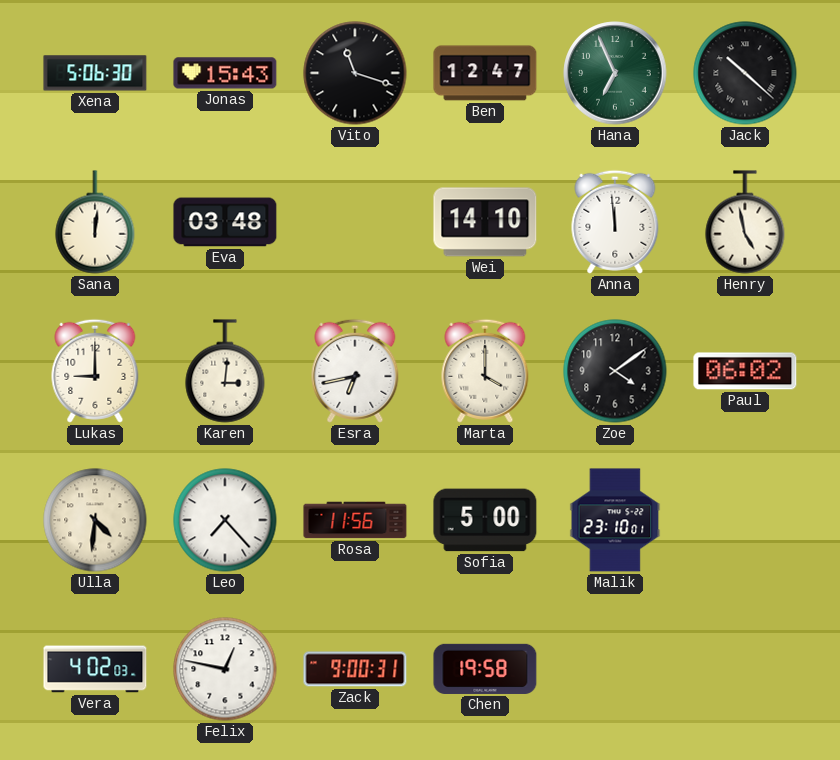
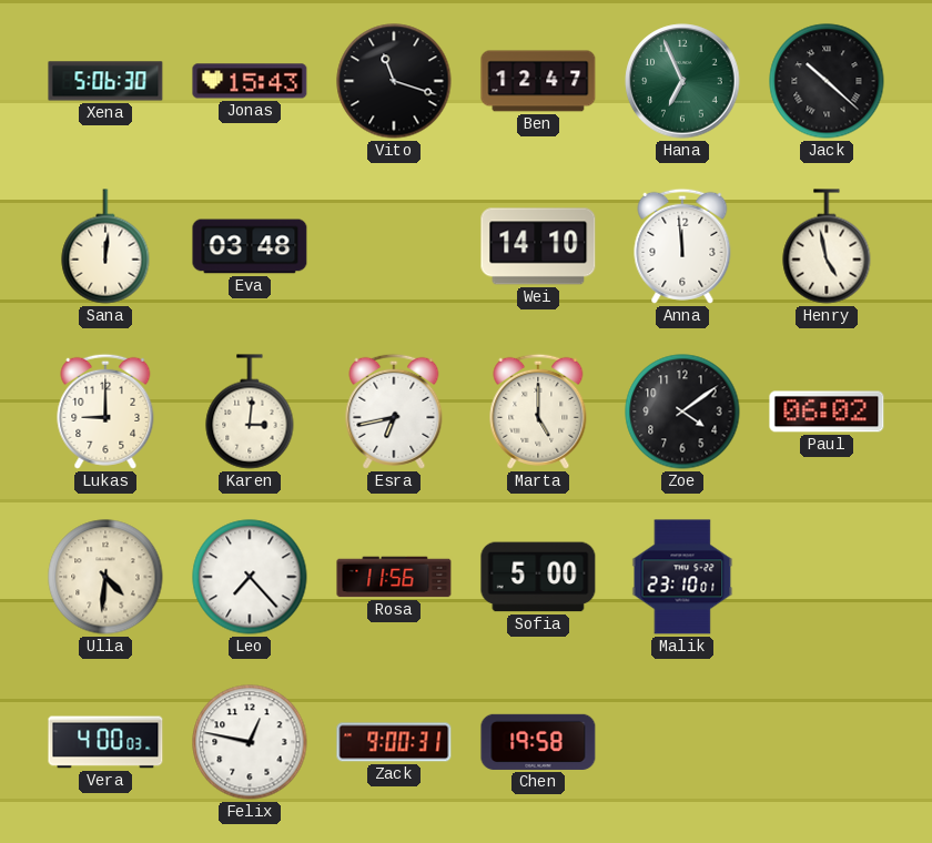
Marta: 4:00 -> 5:00 (538, 412)
Vera: 4:02 -> 4:00 (105, 742)
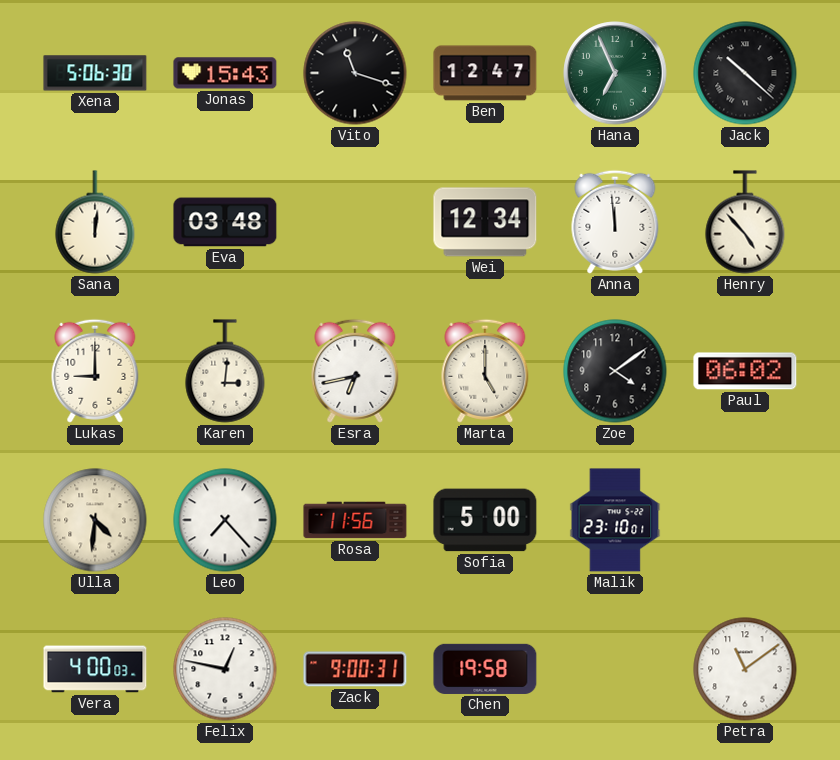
Wei: 14:10 -> 12:34 (485, 222)
Henry: 4:58 -> 4:53 (745, 222)
Petra: none -> 11:09 (745, 669)
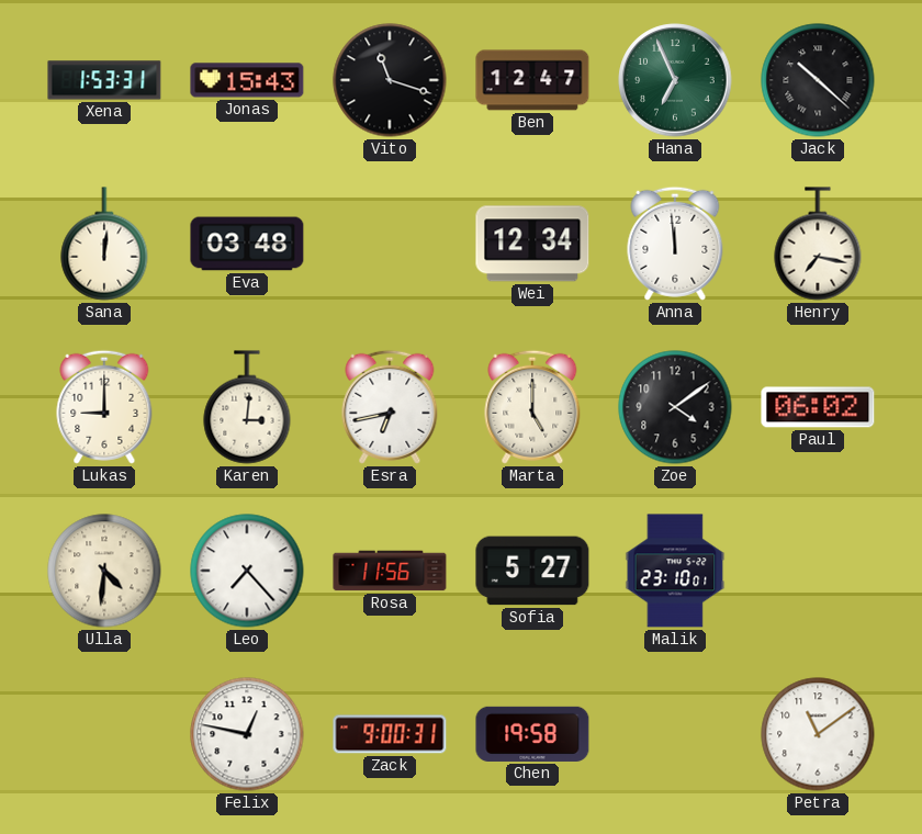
Xena: 5:06 -> 1:53 (104, 80)
Henry: 4:53 -> 7:17 (818, 244)
Sofia: 5:00 -> 5:27 (532, 571)
Vera: 4:00 -> none (95, 669)
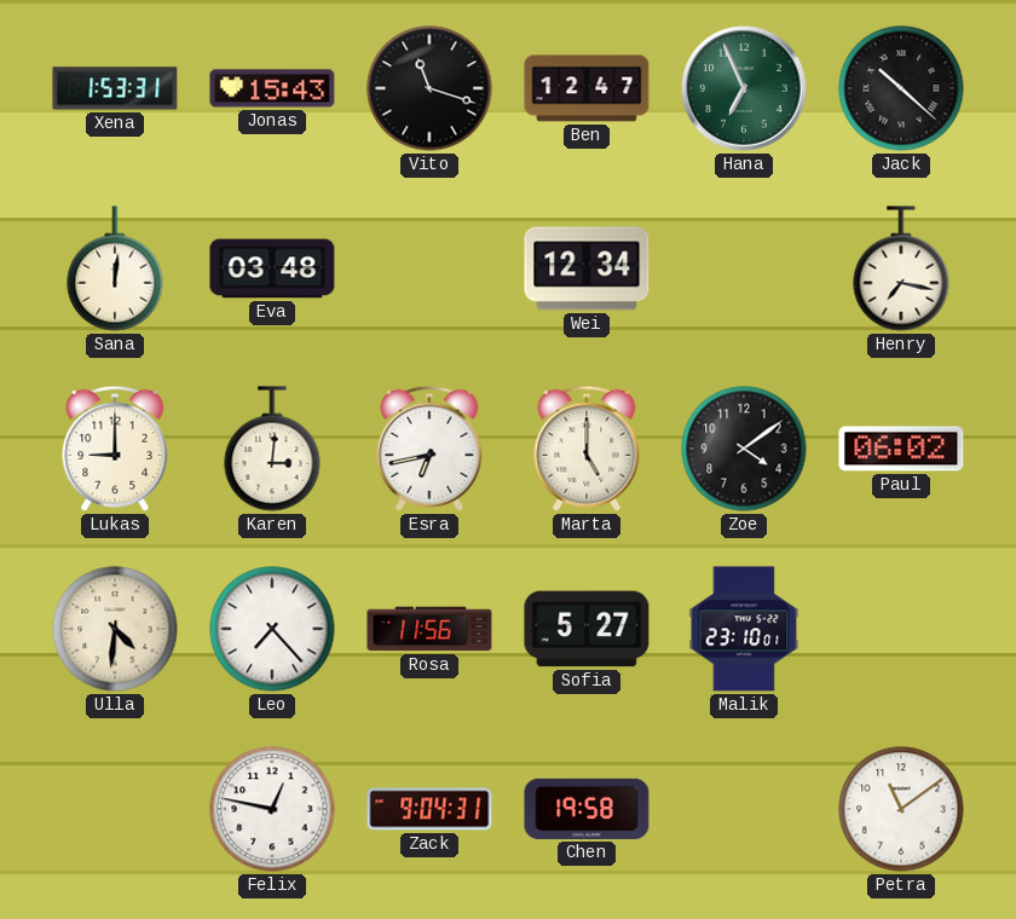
Anna: 11:59 -> none (675, 244)
Zack: 9:00 -> 9:04 (429, 809)
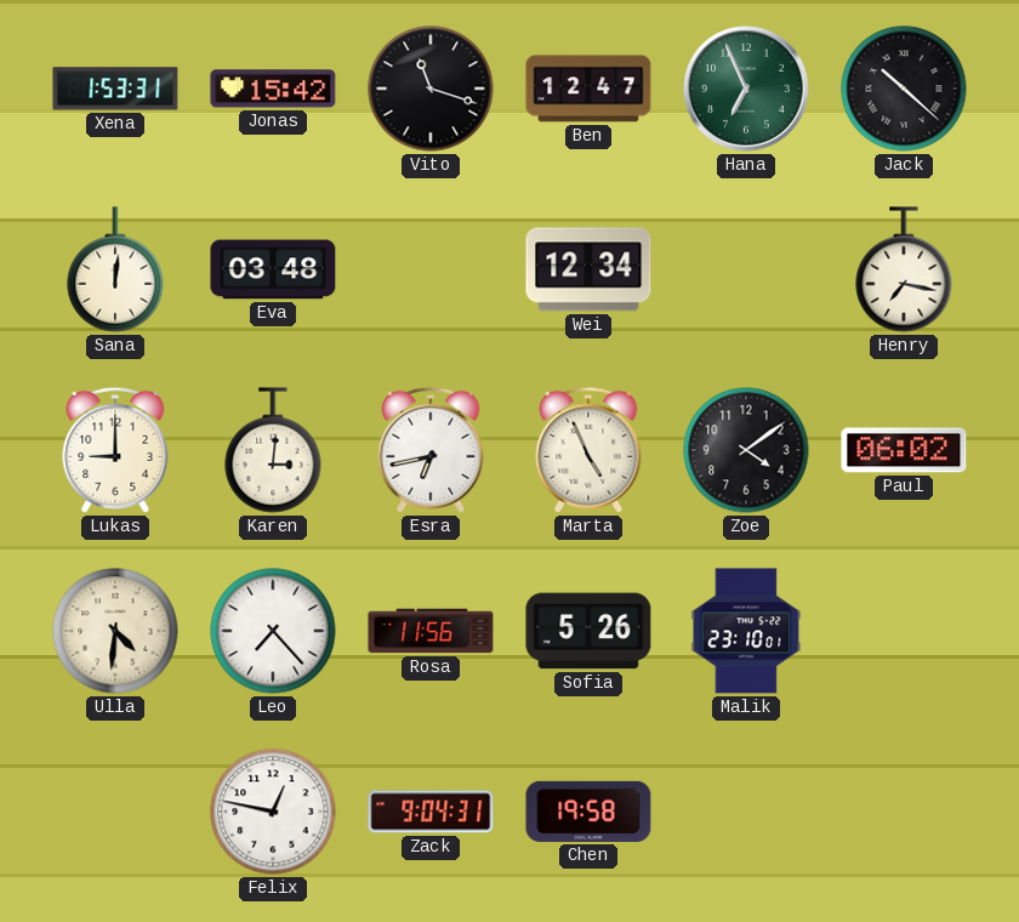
Jonas: 15:43 -> 15:42 (273, 89)
Marta: 5:00 -> 4:56 (588, 450)
Sofia: 5:27 -> 5:26 (588, 631)
Petra: 11:09 -> none (901, 809)
